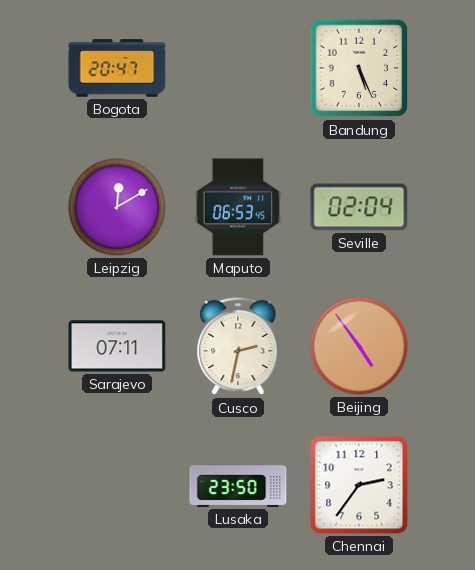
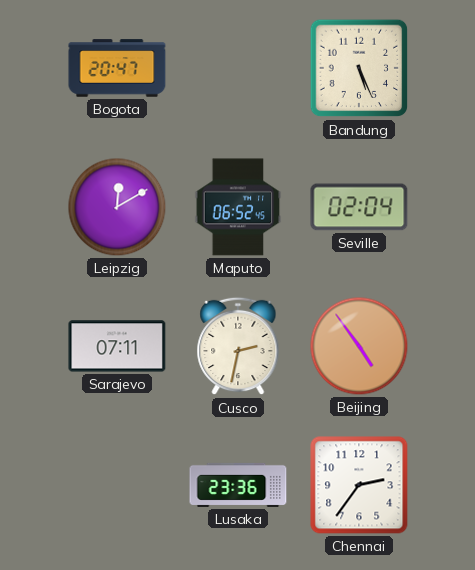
Maputo: 06:53 -> 06:52 (238, 207)
Lusaka: 23:50 -> 23:36 (238, 485)
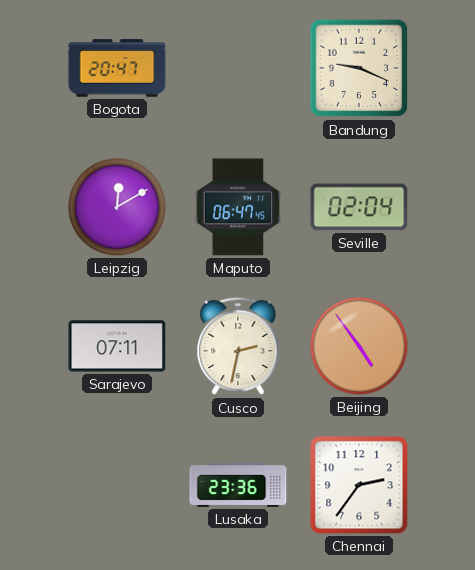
Bandung: 5:26 -> 9:19 (359, 68)
Maputo: 06:52 -> 06:47 (238, 207)
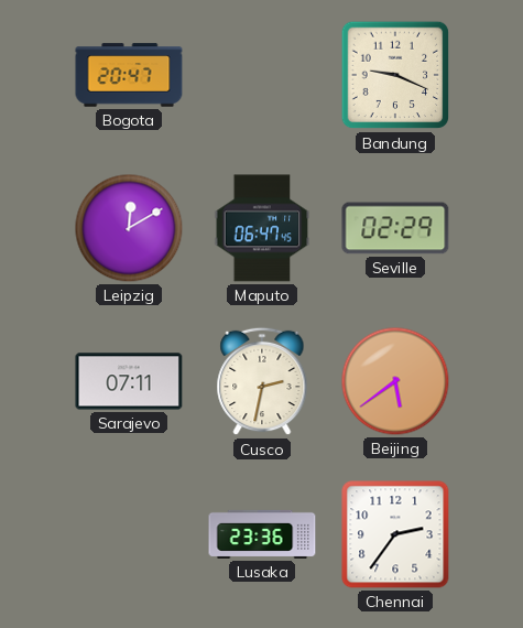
Seville: 02:04 -> 02:29 (395, 228)
Beijing: 4:54 -> 5:39 (395, 381)
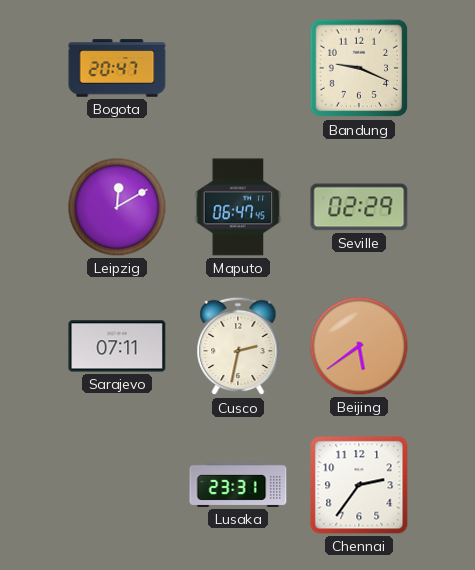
Lusaka: 23:36 -> 23:31 (238, 485)
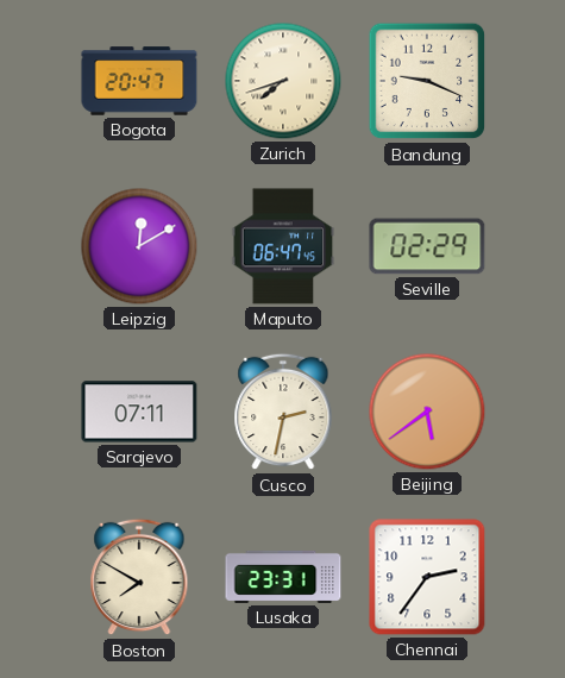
Zurich: none -> 7:42 (283, 81)
Boston: none -> 7:50 (139, 577)
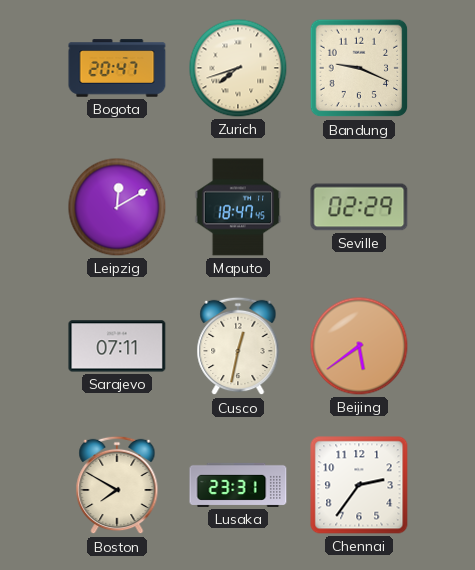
Maputo: 06:47 -> 18:47 (238, 207)
Cusco: 2:32 -> 12:32 (238, 346)
